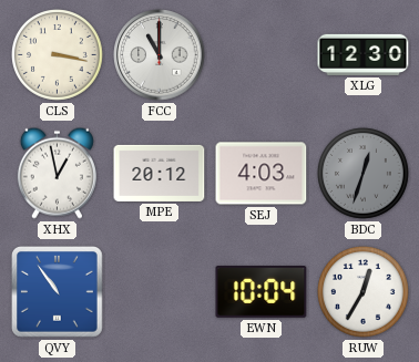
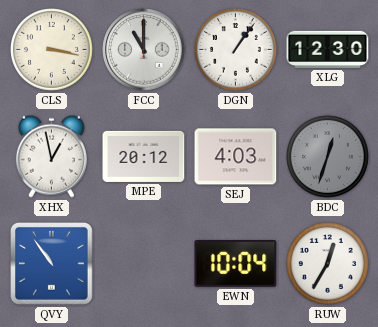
DGN: none -> 1:06 (236, 50)
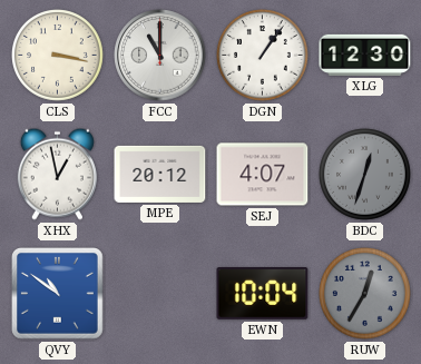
SEJ: 4:03 -> 4:07 (263, 175)
QVY: 10:54 -> 10:51 (58, 294)
RUW dial: white -> grey (365, 294)
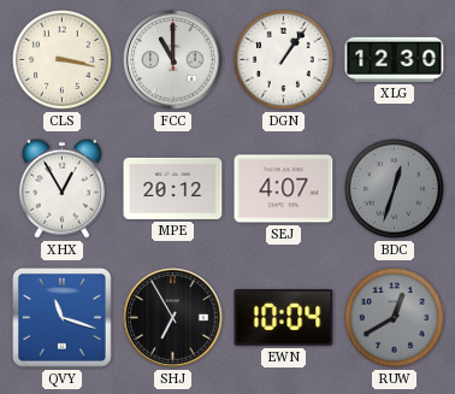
XHX: 12:58 -> 12:55 (61, 188)
QVY: 10:51 -> 11:18 (63, 318)
SHJ: none -> 6:55 (173, 318)
RUW: 12:35 -> 12:40 (395, 318)
